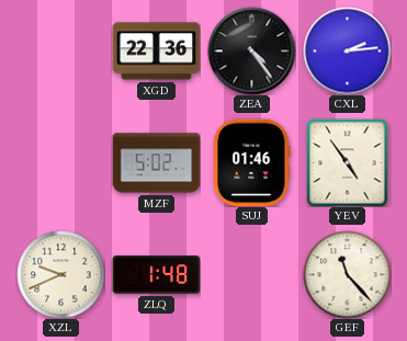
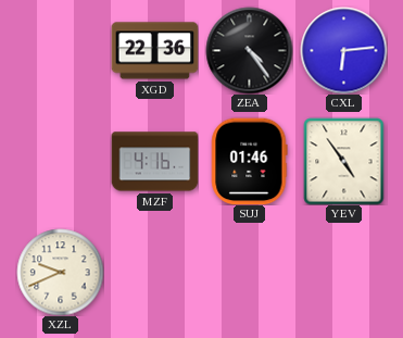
CXL: 2:14 -> 6:14 (343, 50)
MZF: 5:02 -> 4:16 (154, 162)
ZLQ: 1:48 -> none (156, 275)
GEF: 11:23 -> none (347, 274)
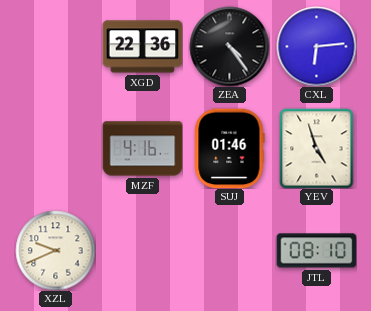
YEV: 4:54 -> 4:57 (317, 148)
JTL: none -> 08:10 (316, 251)
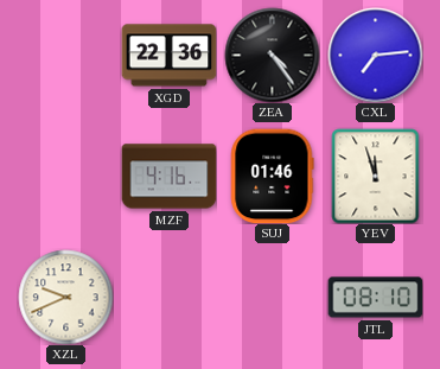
CXL: 6:14 -> 7:14 (375, 55)
YEV: 4:57 -> 11:57 (376, 176)
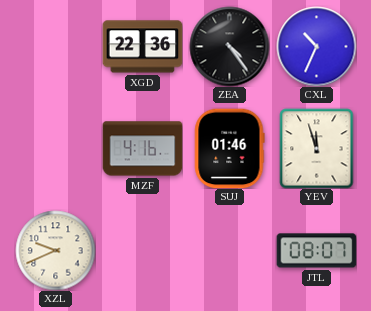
CXL: 7:14 -> 10:34 (316, 46)
JTL: 08:10 -> 08:07 (316, 251)
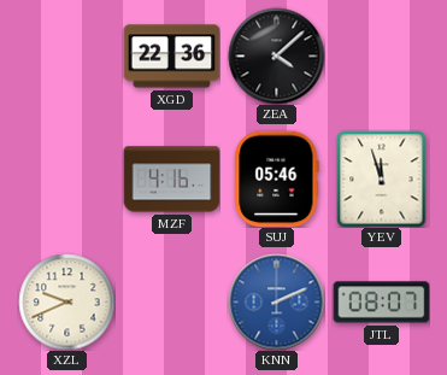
ZEA: 4:24 -> 4:08 (276, 55)
CXL: 10:34 -> none (316, 46)
SUJ: 01:46 -> 05:46 (277, 178)
KNN: none -> 2:11 (276, 301)
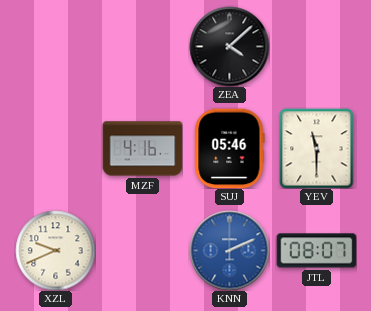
XGD: 22:36 -> none (171, 57)
YEV: 11:57 -> 11:30 (317, 148)
